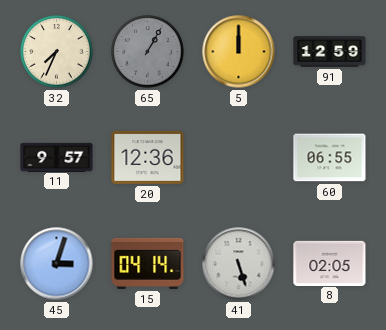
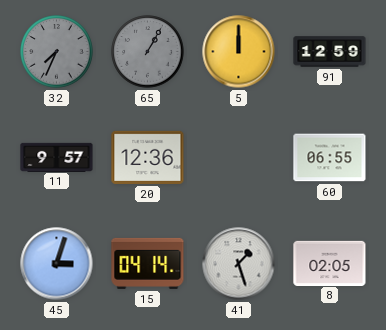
32 dial: cream -> grey (57, 52)
41: 5:27 -> 1:27 (239, 264)
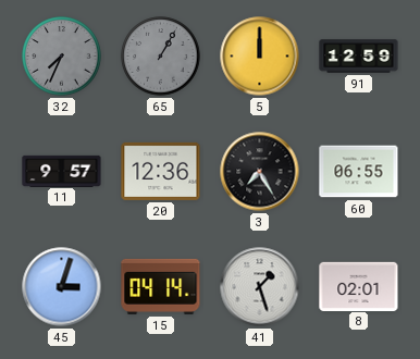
3: none -> 7:25 (260, 172)
8: 02:05 -> 02:01 (359, 286)
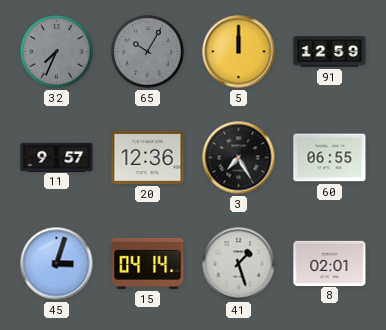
65: 1:05 -> 10:05 (148, 52)
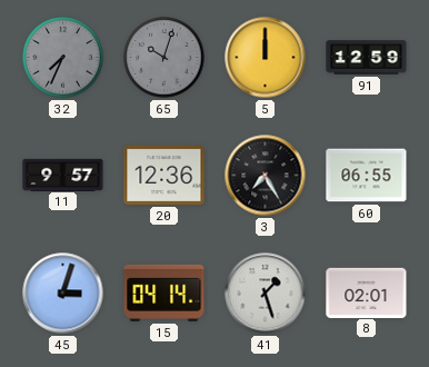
65: 10:05 -> 10:03 (164, 58)
